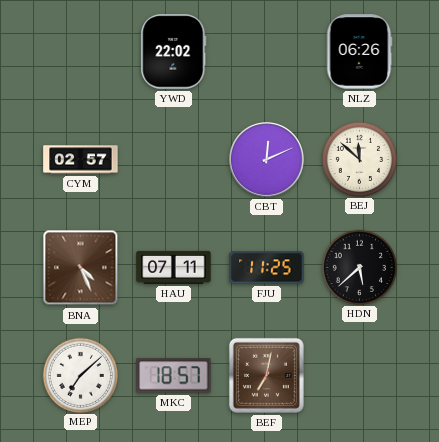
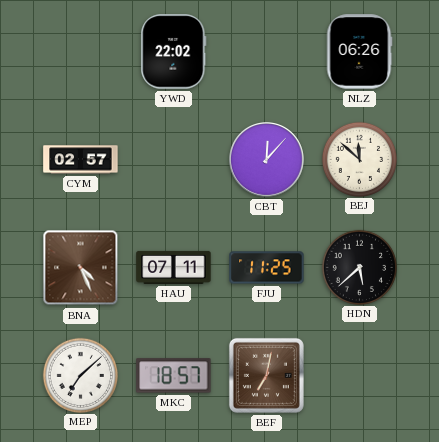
CBT: 12:11 -> 12:07 (267, 160)
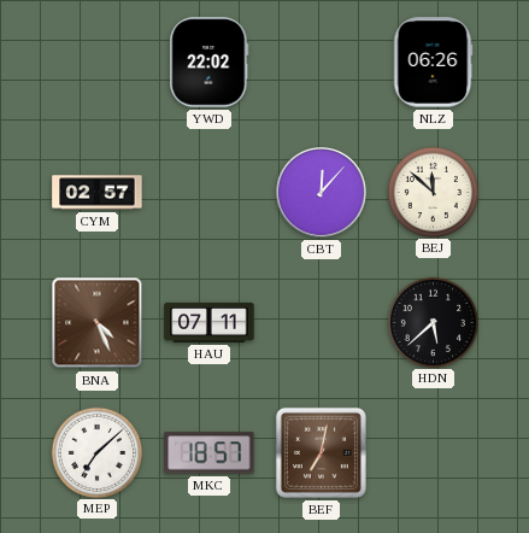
FJU: 11:25 -> none (267, 268)
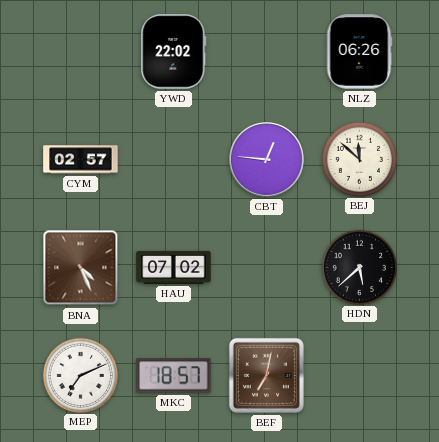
CBT: 12:07 -> 12:46 (267, 160)
HAU: 07:11 -> 07:02 (174, 267)
MEP: 7:08 -> 7:11 (80, 375)
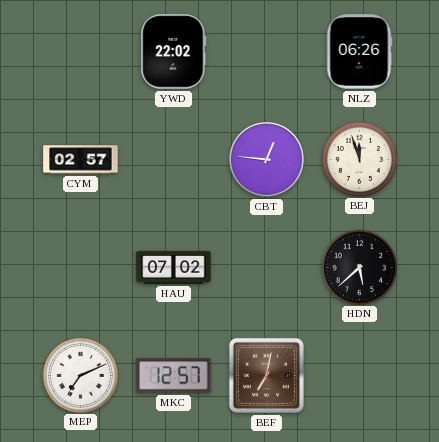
BEJ: 11:52 -> 11:57 (359, 159)
BNA: 4:26 -> none (81, 268)
MKC: 18:57 -> 12:57 (174, 376)
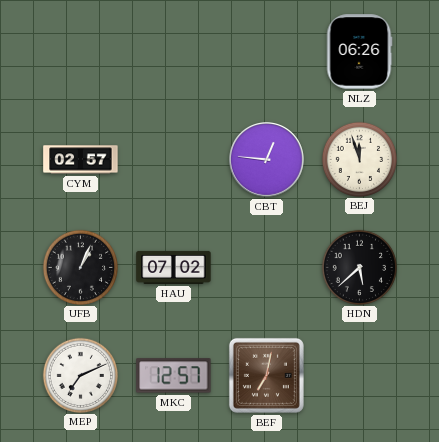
YWD: 22:02 -> none (174, 52)
UFB: none -> 1:04 (80, 267)
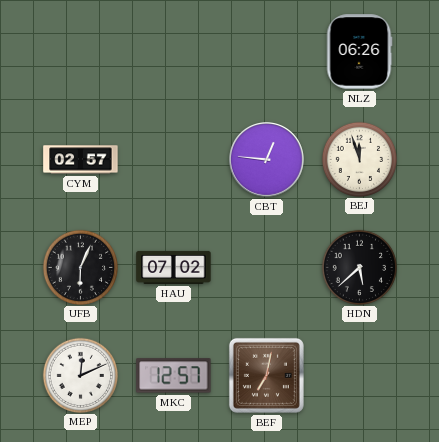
UFB: 1:04 -> 6:04 (80, 267)
MEP: 7:11 -> 12:11 (80, 375)
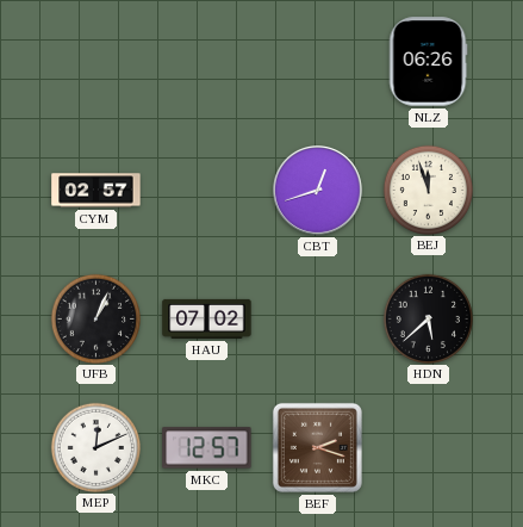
CBT: 12:46 -> 12:42 (318, 191)
UFB: 6:04 -> 1:04 (95, 318)
BEF: 7:02 -> 2:18 (317, 447)
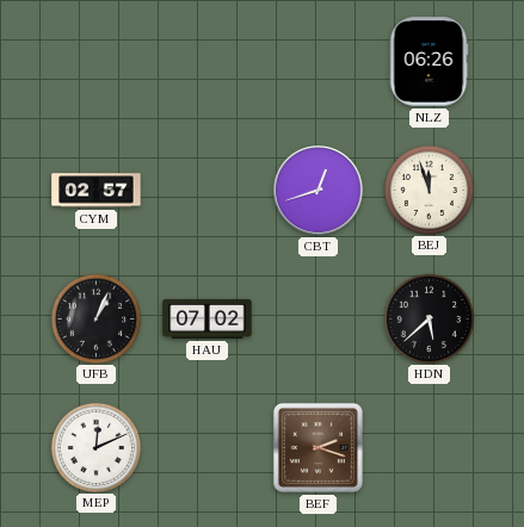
MKC: 12:57 -> none (207, 448)
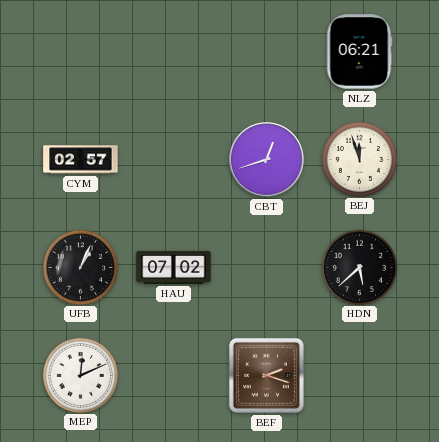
NLZ: 06:26 -> 06:21 (359, 52)
